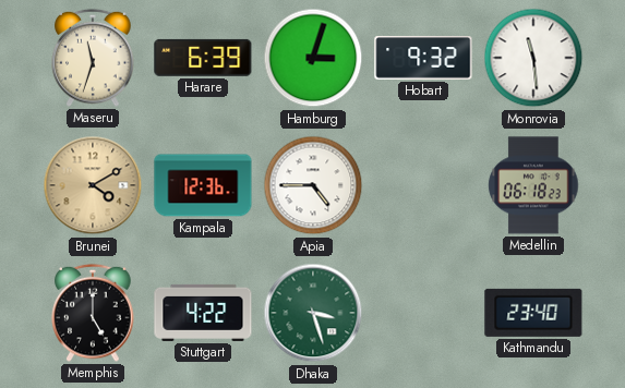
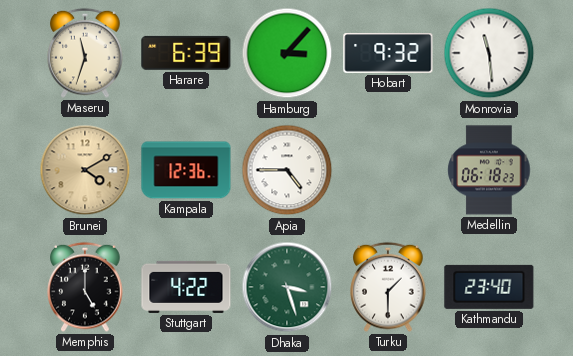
Hamburg: 3:03 -> 3:07 (287, 53)
Turku: none -> 1:30 (388, 287)
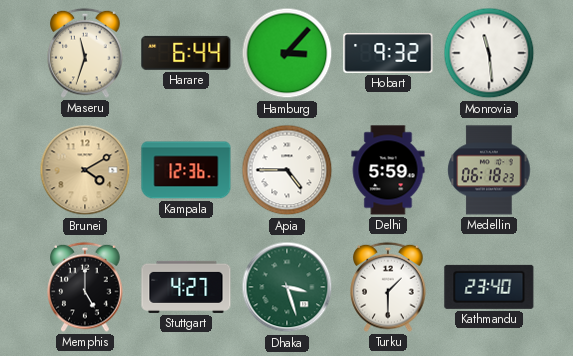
Harare: 6:39 -> 6:44 (186, 53)
Delhi: none -> 5:59 (388, 170)
Stuttgart: 4:22 -> 4:27 (186, 287)
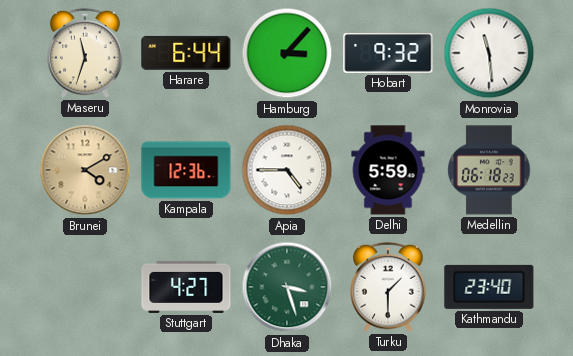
Memphis: 5:00 -> none (85, 287)
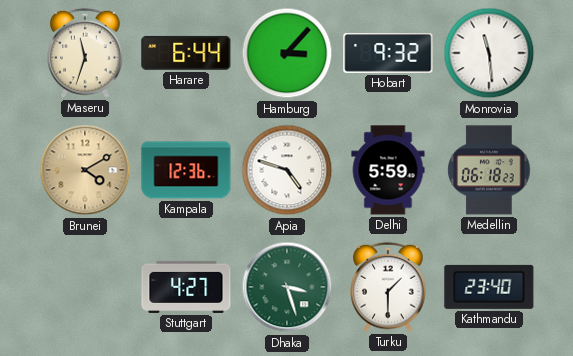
Apia: 4:45 -> 4:48 (287, 170)
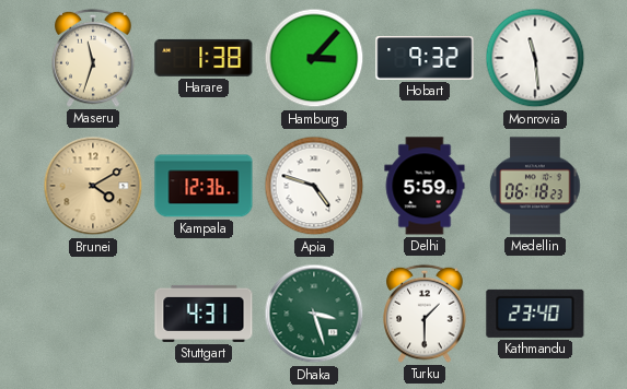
Harare: 6:44 -> 1:38 (204, 58)
Stuttgart: 4:27 -> 4:31 (204, 314)
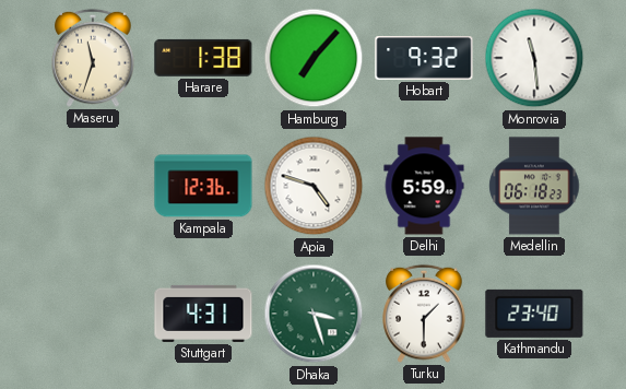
Hamburg: 3:07 -> 7:07 (314, 58)
Brunei: 4:10 -> none (93, 186)
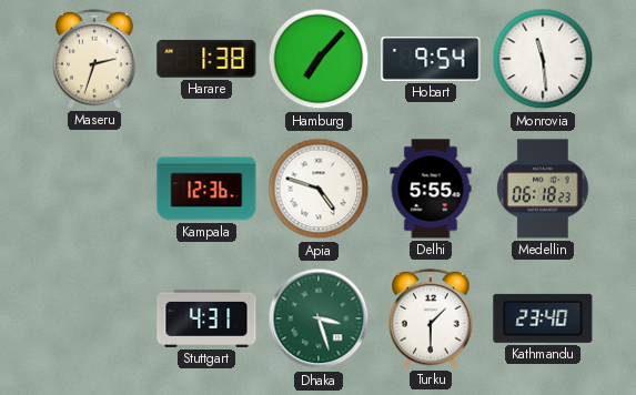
Maseru: 11:33 -> 2:33 (94, 59)
Hobart: 9:32 -> 9:54 (431, 59)
Delhi: 5:59 -> 5:55 (431, 189)
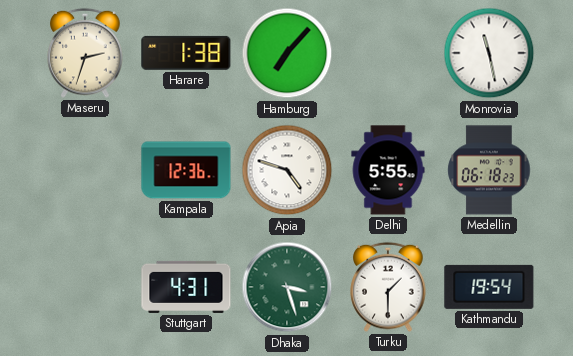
Hobart: 9:54 -> none (431, 59)
Monrovia: 11:29 -> 11:28 (489, 53)
Kathmandu: 23:40 -> 19:54 (489, 287)
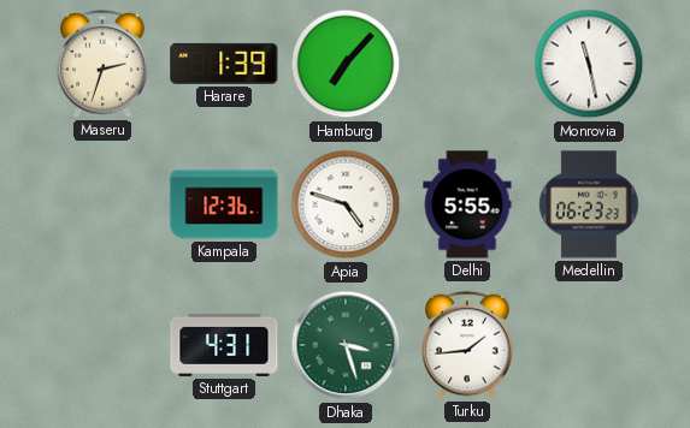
Harare: 1:38 -> 1:39 (224, 64)
Medellin: 06:18 -> 06:23 (589, 204)
Turku: 1:30 -> 1:44 (467, 345)
Kathmandu: 19:54 -> none (489, 287)
